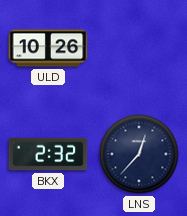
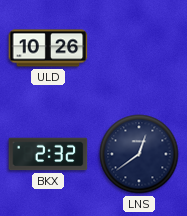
LNS: 12:37 -> 12:39 (139, 154)
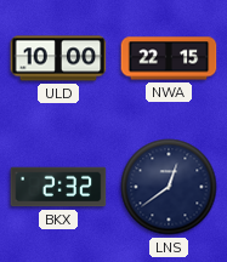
ULD: 10:26 -> 10:00 (58, 58)
NWA: none -> 22:15 (169, 58)
